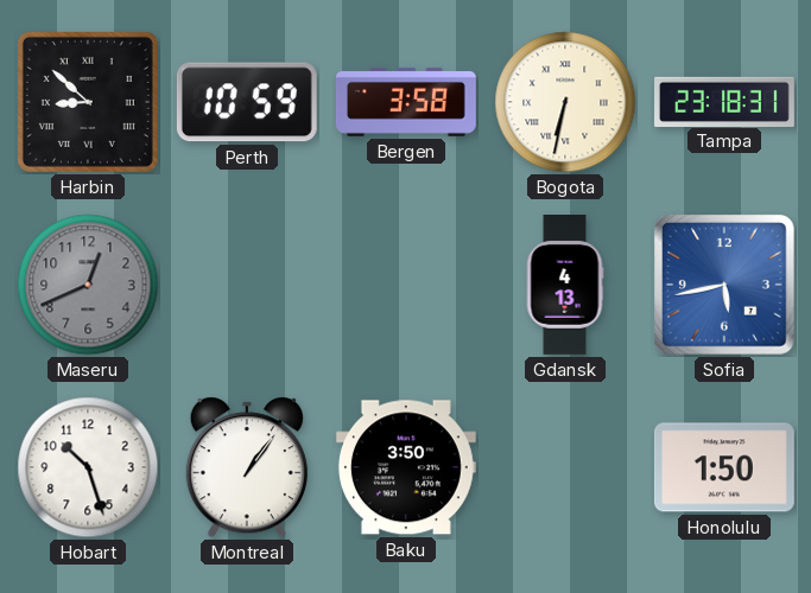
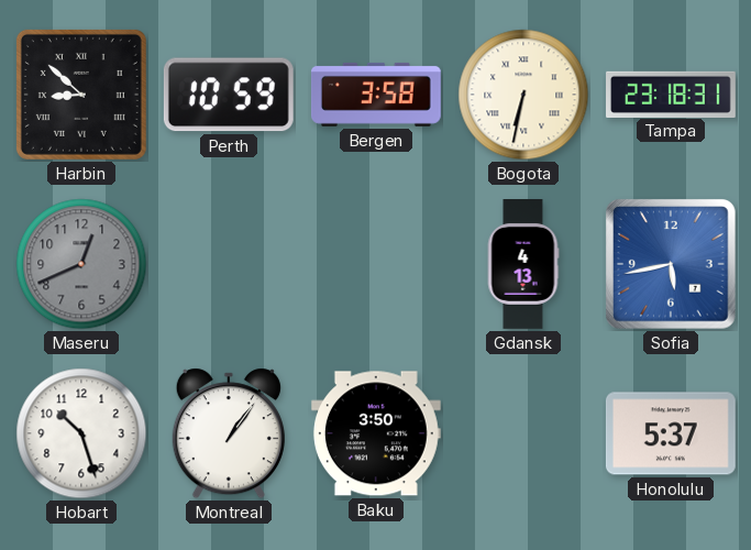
Honolulu: 1:50 -> 5:37 (671, 433)
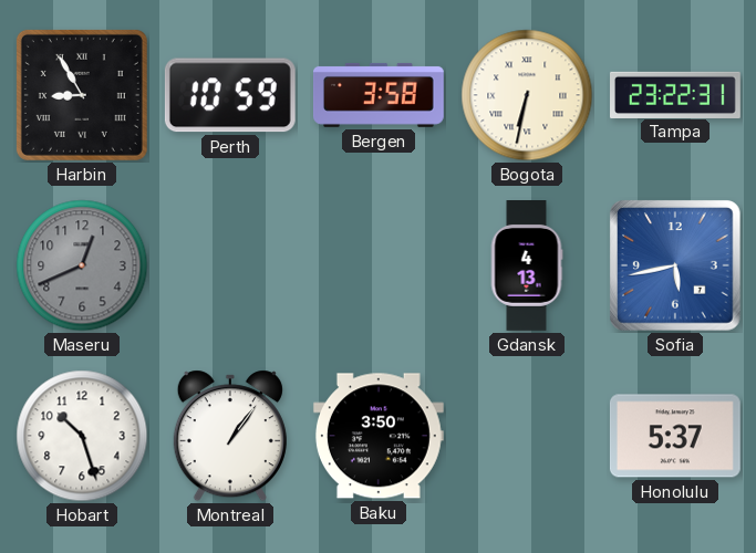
Harbin: 8:52 -> 8:55 (82, 95)
Tampa: 23:18 -> 23:22 (676, 94)
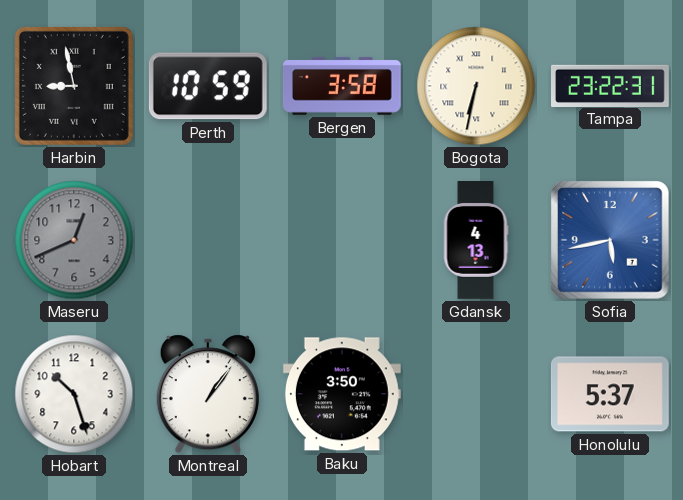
Harbin: 8:55 -> 8:58 (74, 86)
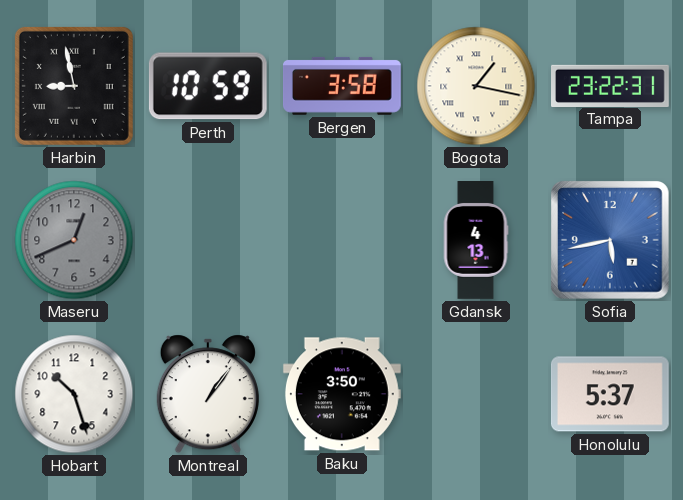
Bogota: 6:32 -> 1:17 (476, 86)
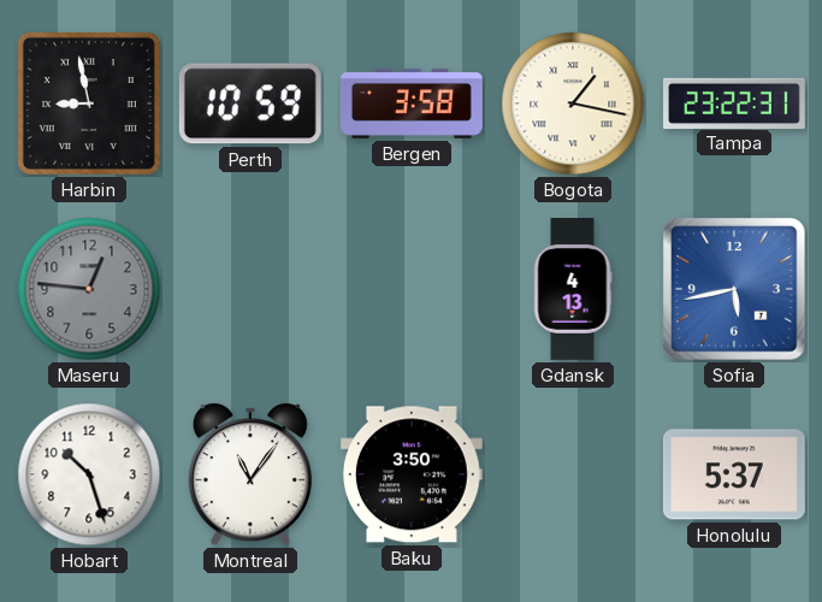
Maseru: 12:41 -> 12:46 (89, 289)
Montreal: 1:06 -> 11:06 (250, 474)
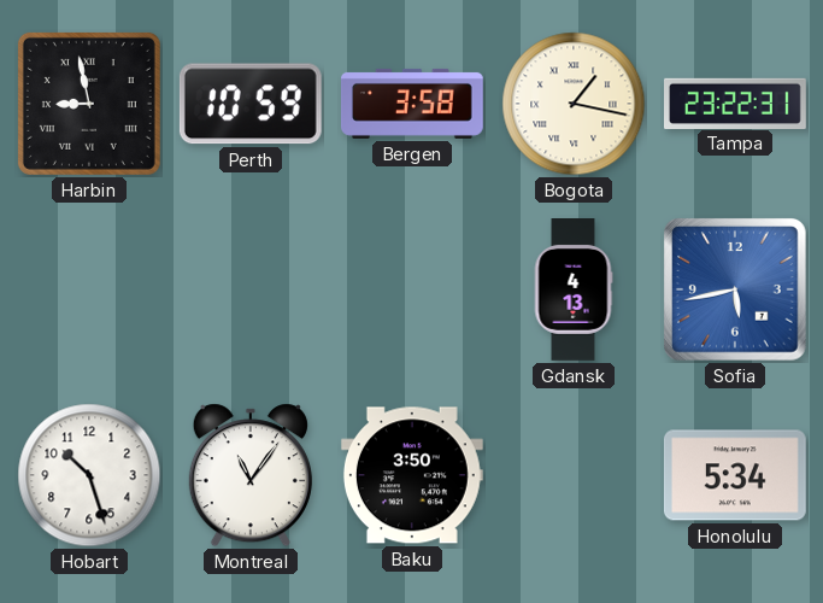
Maseru: 12:46 -> none (89, 289)
Honolulu: 5:37 -> 5:34 (735, 475)
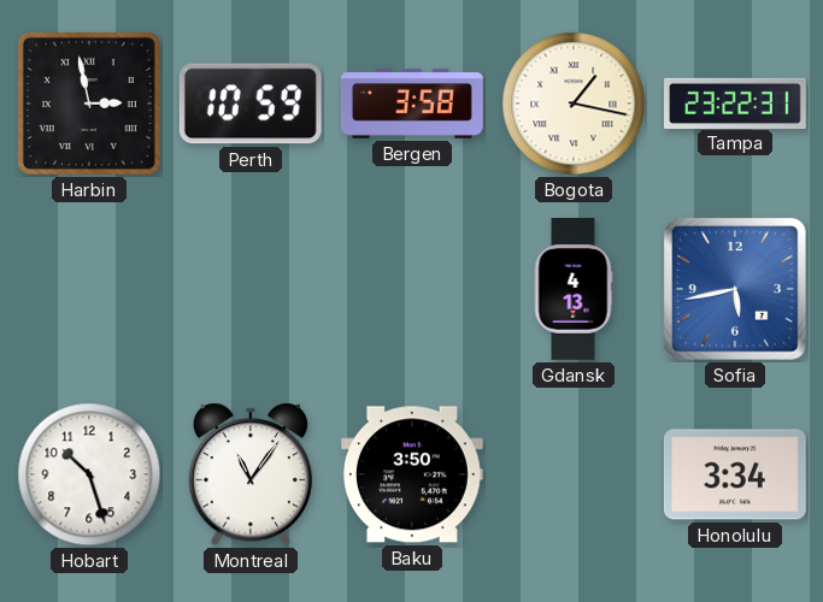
Harbin: 8:58 -> 2:58 (89, 104)
Honolulu: 5:34 -> 3:34 (735, 474)
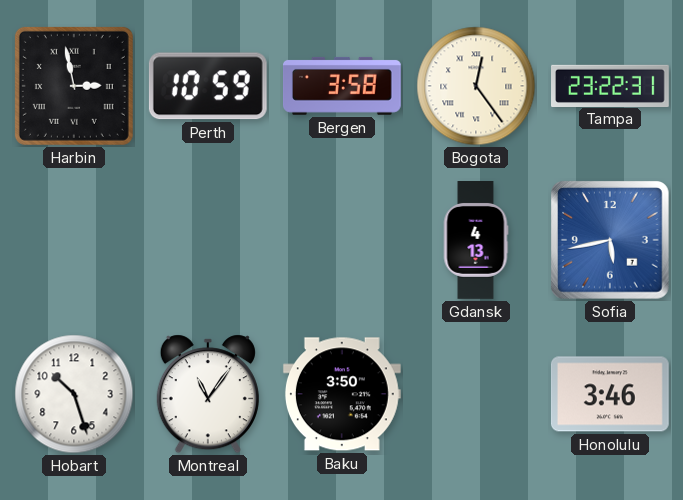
Bogota: 1:17 -> 12:24 (476, 86)
Honolulu: 3:34 -> 3:46 (610, 394)
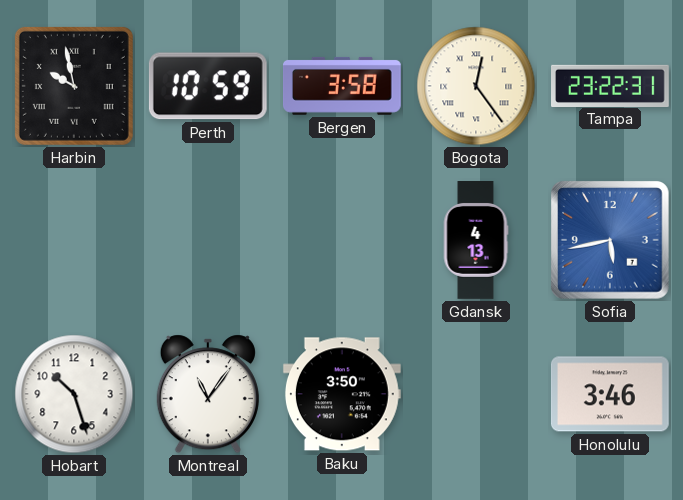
Harbin: 2:58 -> 9:58 (74, 86)
